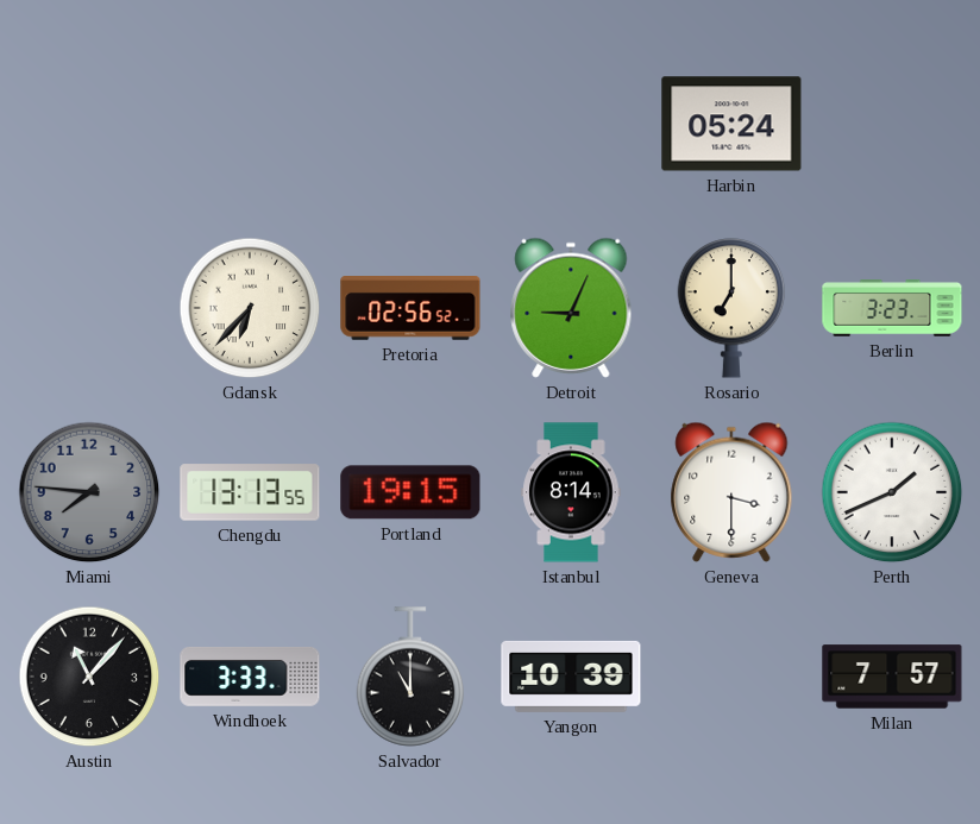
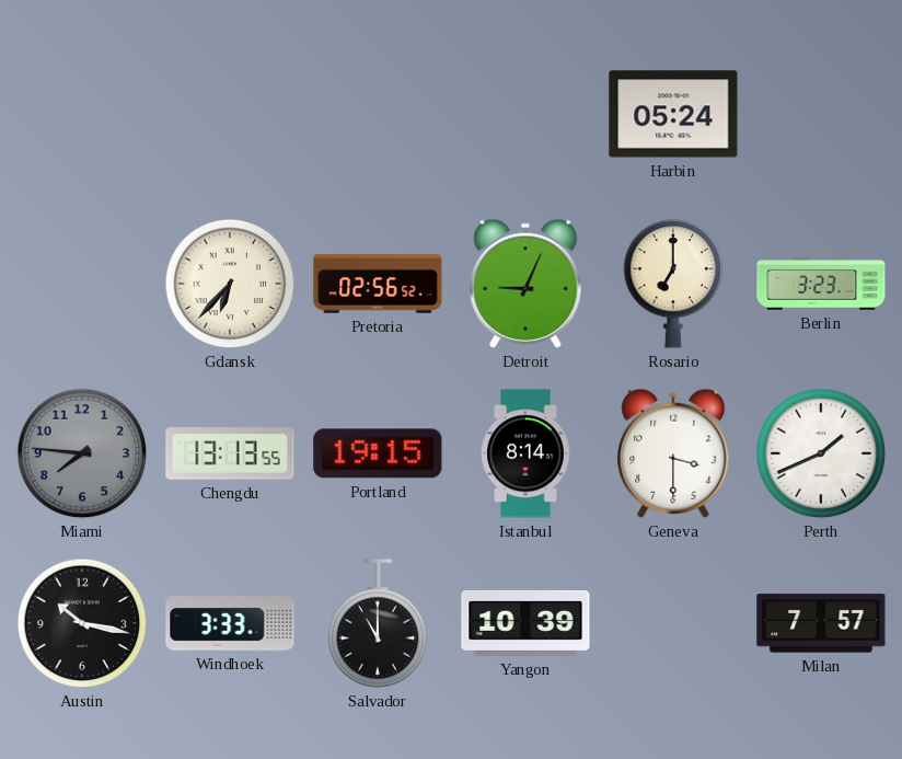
Austin: 11:07 -> 10:17 (82, 623)
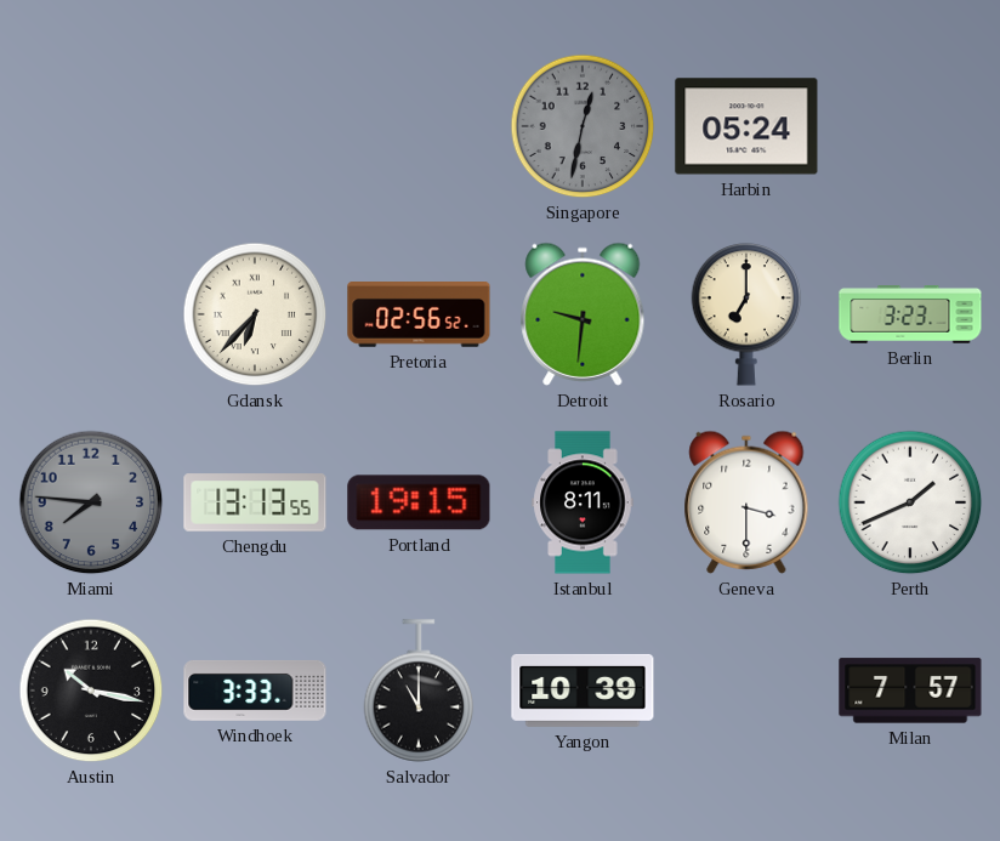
Singapore: none -> 12:32 (583, 126)
Detroit: 9:04 -> 9:31 (583, 314)
Istanbul: 8:14 -> 8:11 (583, 502)
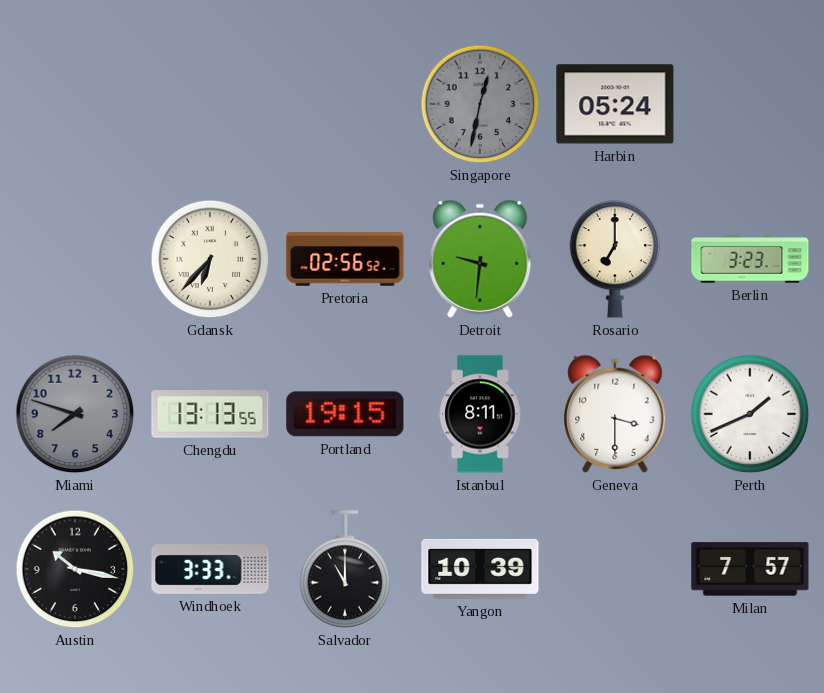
Miami: 7:46 -> 7:48 (75, 414)
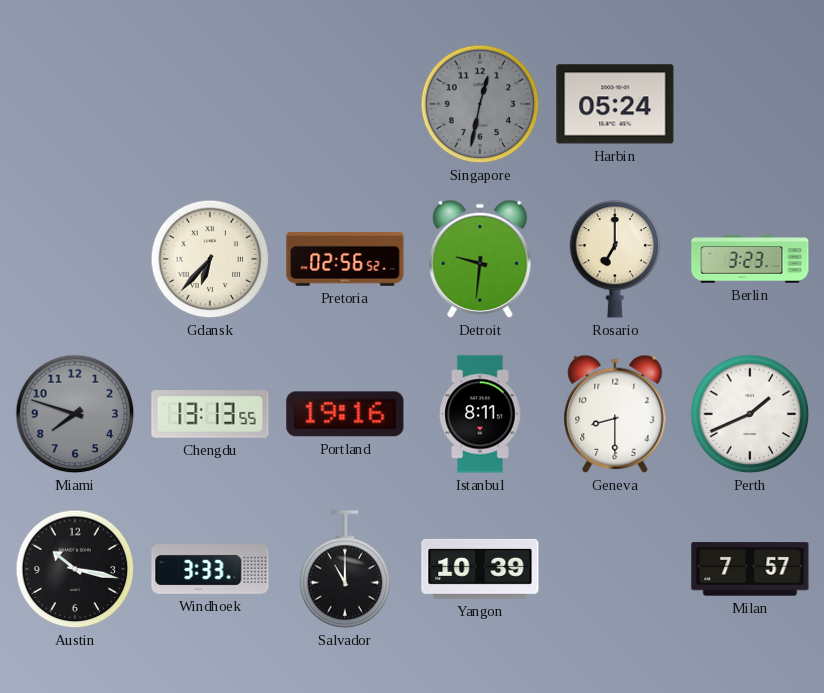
Portland: 19:15 -> 19:16 (345, 414)
Geneva: 3:30 -> 8:30 (615, 414)
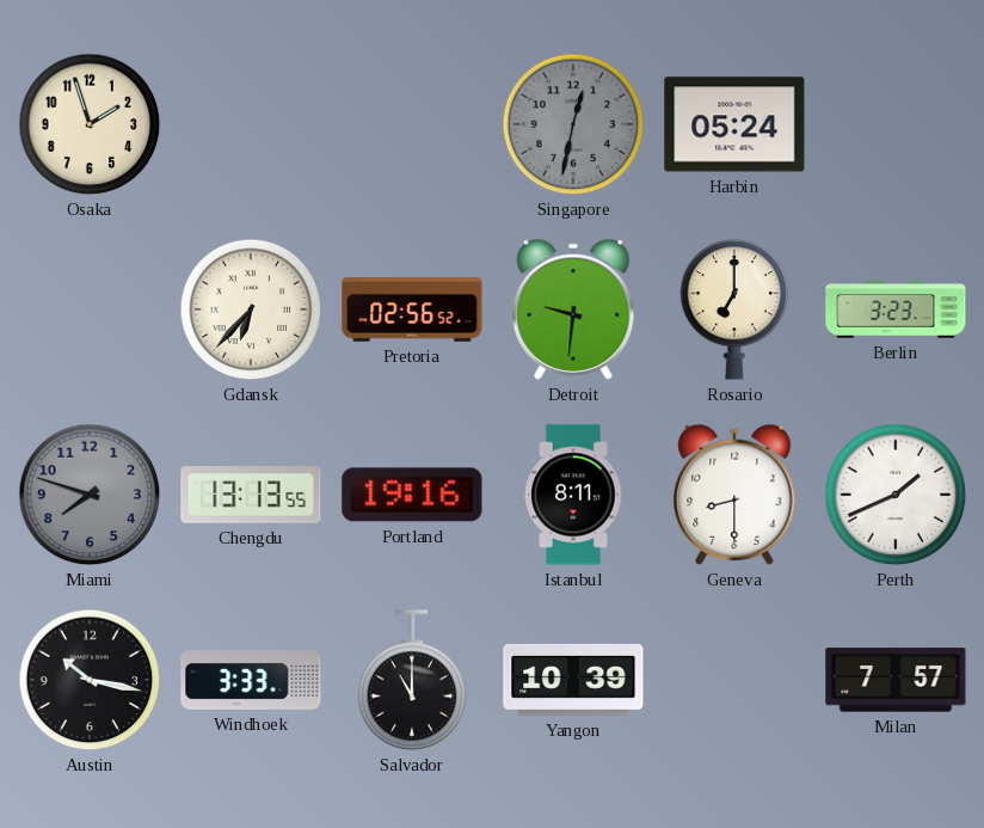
Osaka: none -> 1:57 (90, 124)
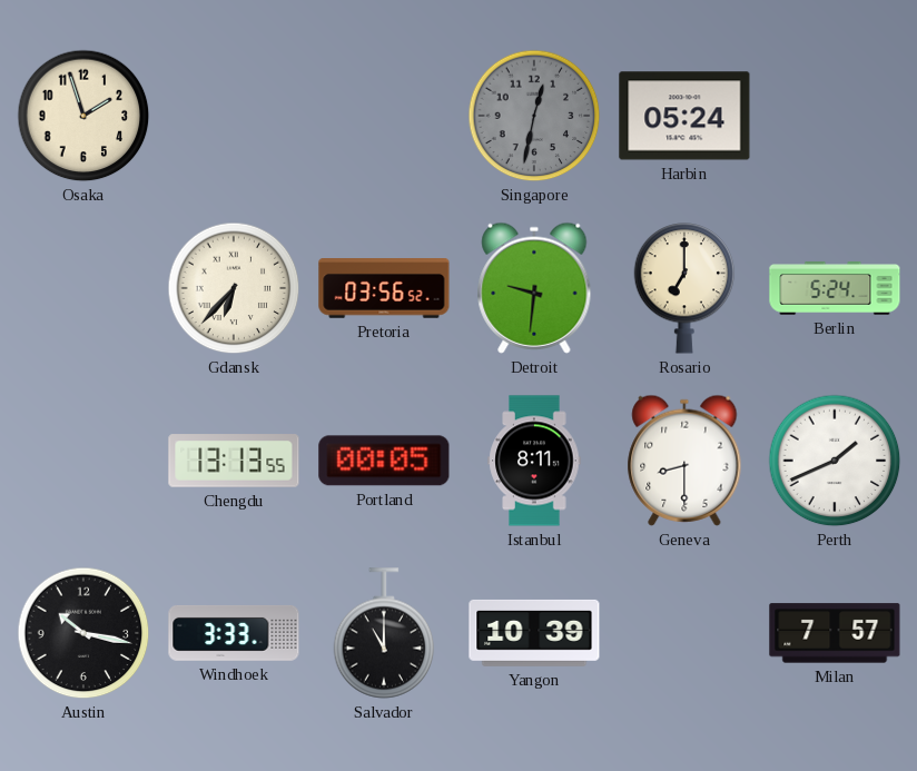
Pretoria: 02:56 -> 03:56 (384, 289)
Berlin: 3:23 -> 5:24 (835, 288)
Miami: 7:48 -> none (90, 495)
Portland: 19:16 -> 00:05 (384, 461)
